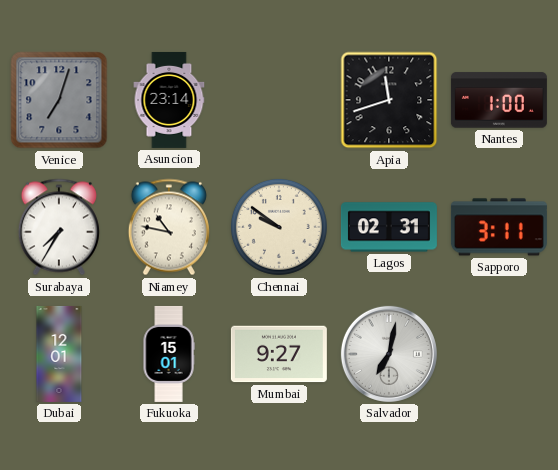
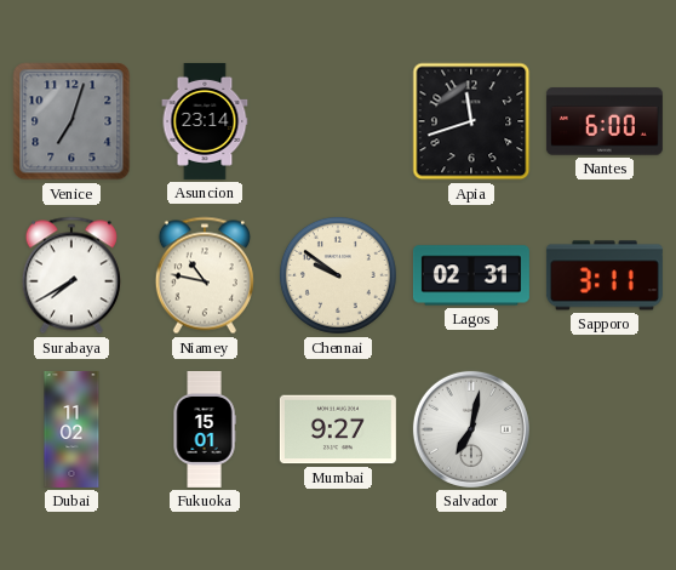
Nantes: 1:00 -> 6:00 (605, 121)
Surabaya: 7:35 -> 7:40 (71, 275)
Dubai: 12:01 -> 11:02 (71, 429)
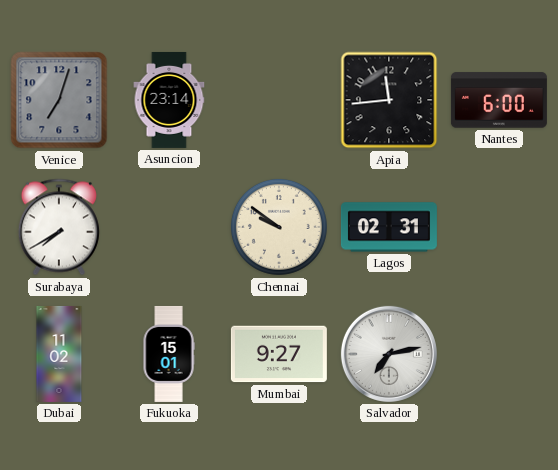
Apia: 11:42 -> 11:44 (389, 100)
Niamey: 10:47 -> none (205, 275)
Sapporo: 3:11 -> none (605, 275)
Salvador: 7:02 -> 7:13 (389, 354)
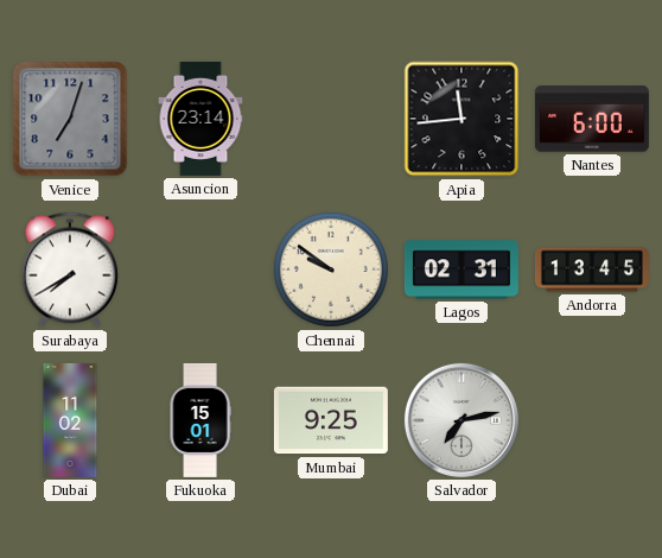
Andorra: none -> 13:45 (592, 270)
Mumbai: 9:27 -> 9:25 (331, 420)
